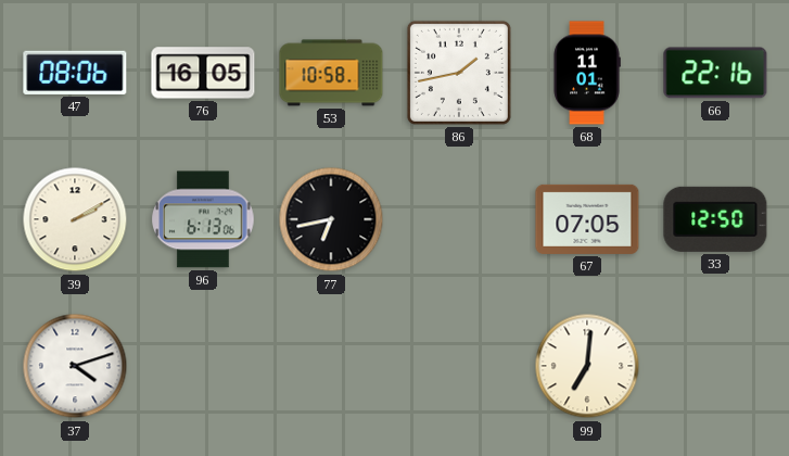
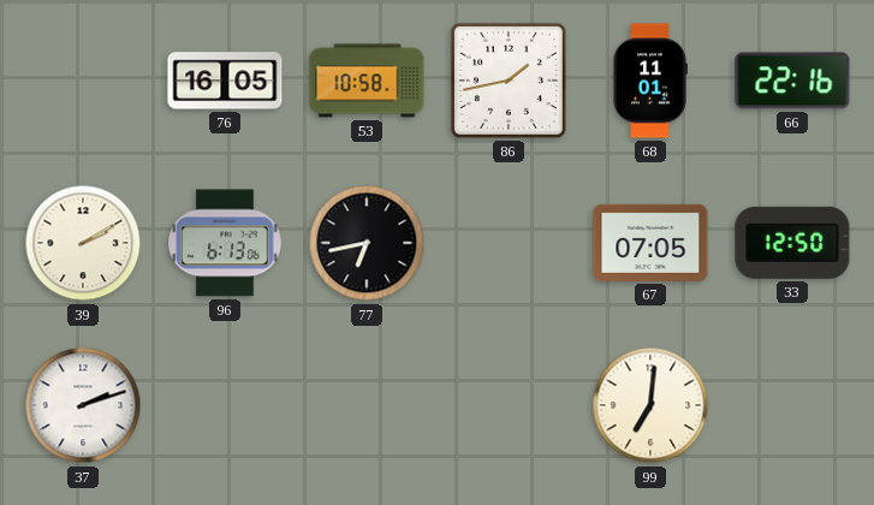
47: 08:06 -> none (75, 73)
37: 4:12 -> 2:12 (83, 405)
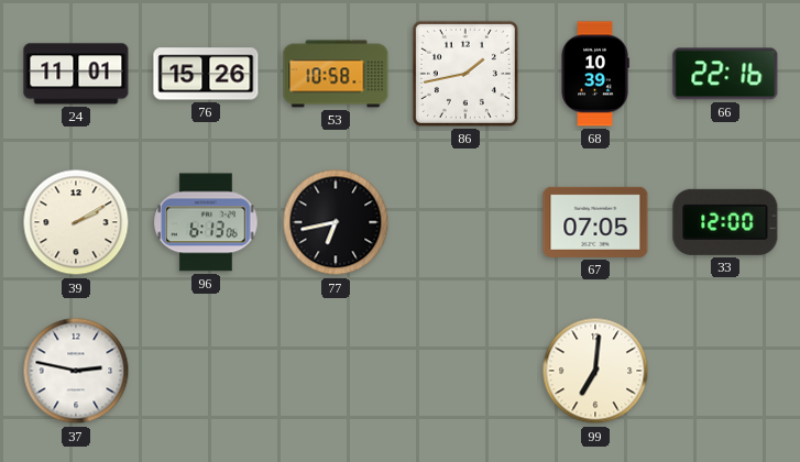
24: none -> 11:01 (76, 74)
76: 16:05 -> 15:26 (206, 74)
68: 11:01 -> 10:39 (595, 74)
33: 12:50 -> 12:00 (725, 222)
37: 2:12 -> 2:47 (76, 371)
